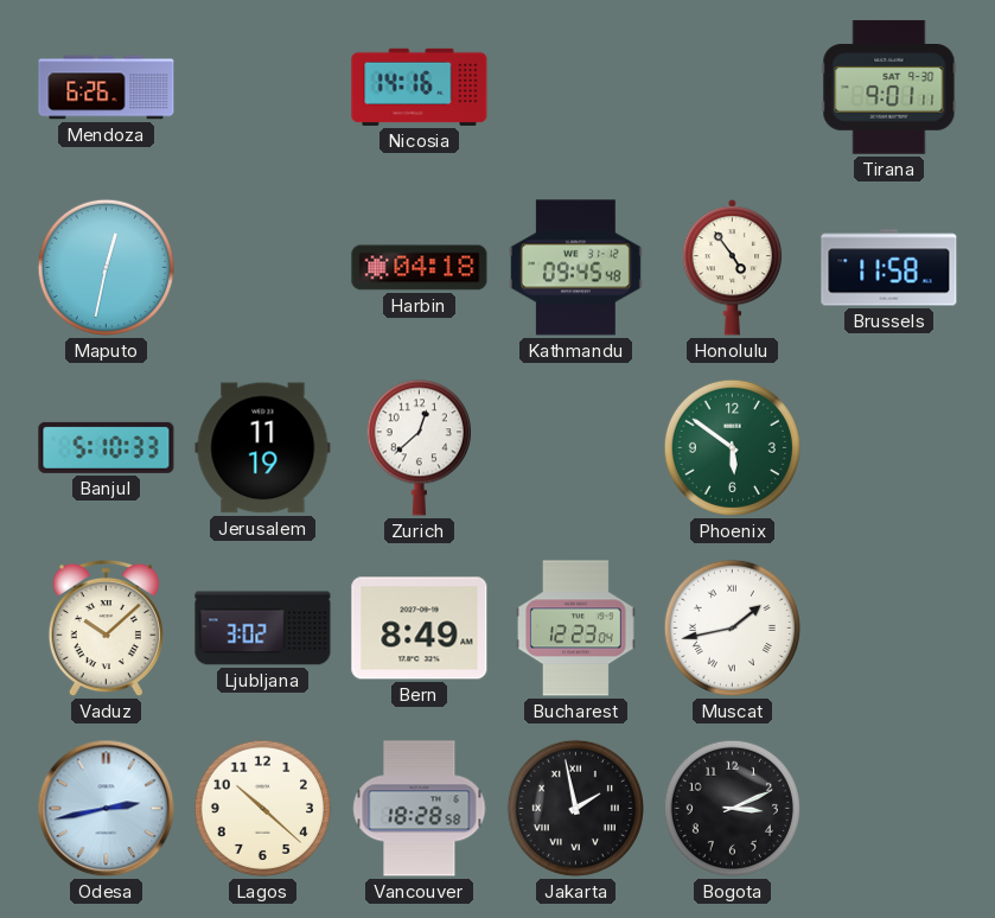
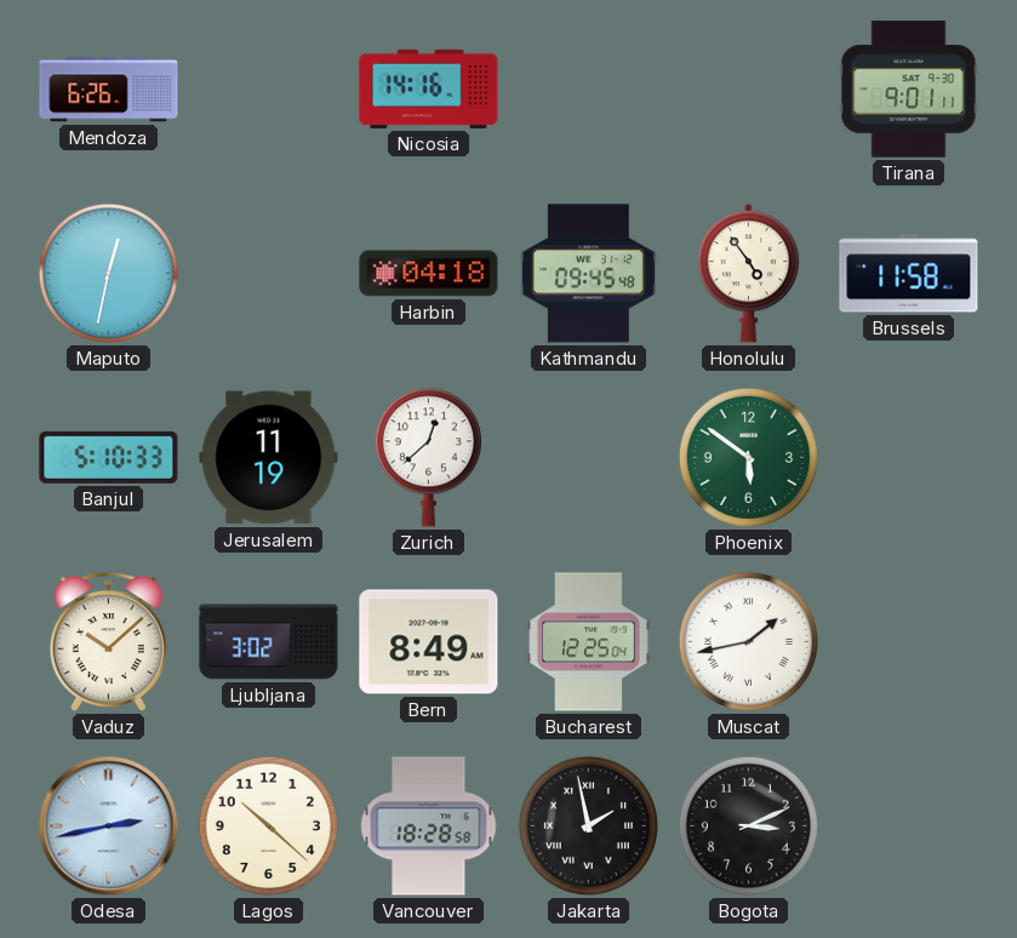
Bucharest: 12:23 -> 12:25 (589, 642)
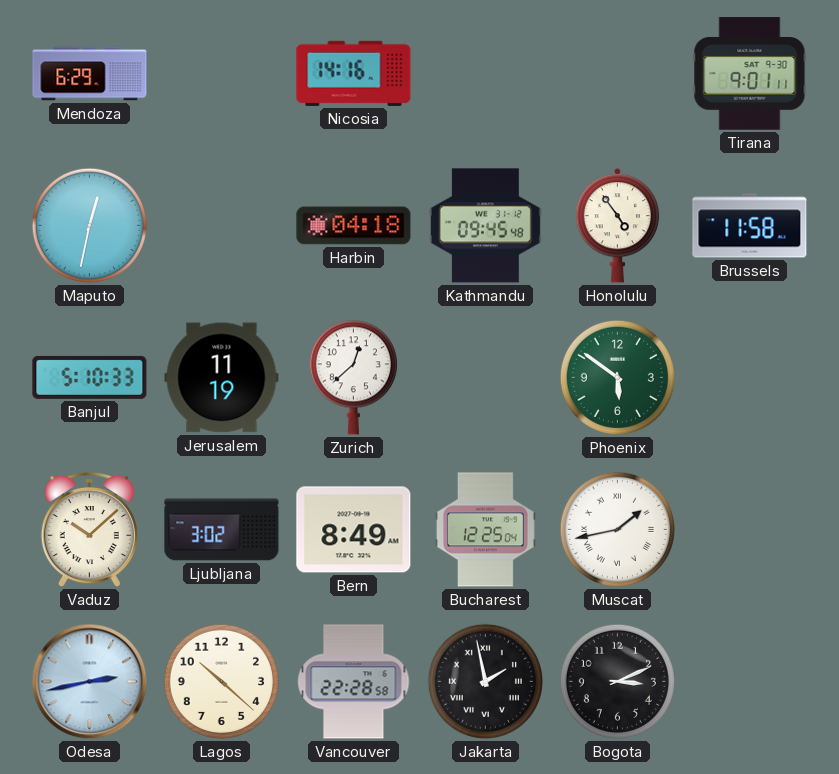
Mendoza: 6:26 -> 6:29 (90, 74)
Vancouver: 18:28 -> 22:28 (354, 682)
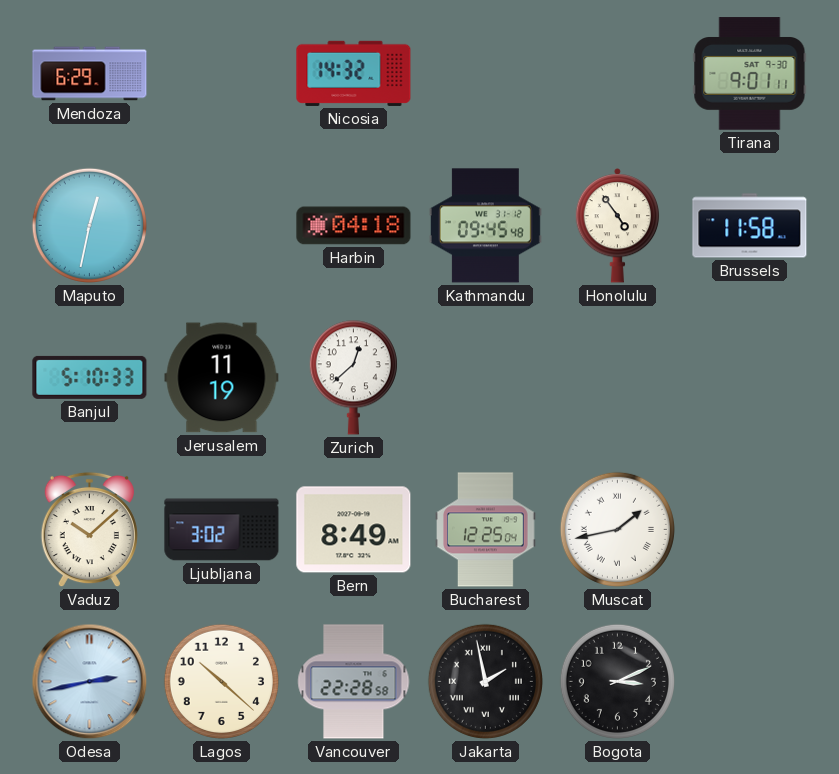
Nicosia: 14:16 -> 14:32 (354, 73)
Phoenix: 5:51 -> none (617, 377)
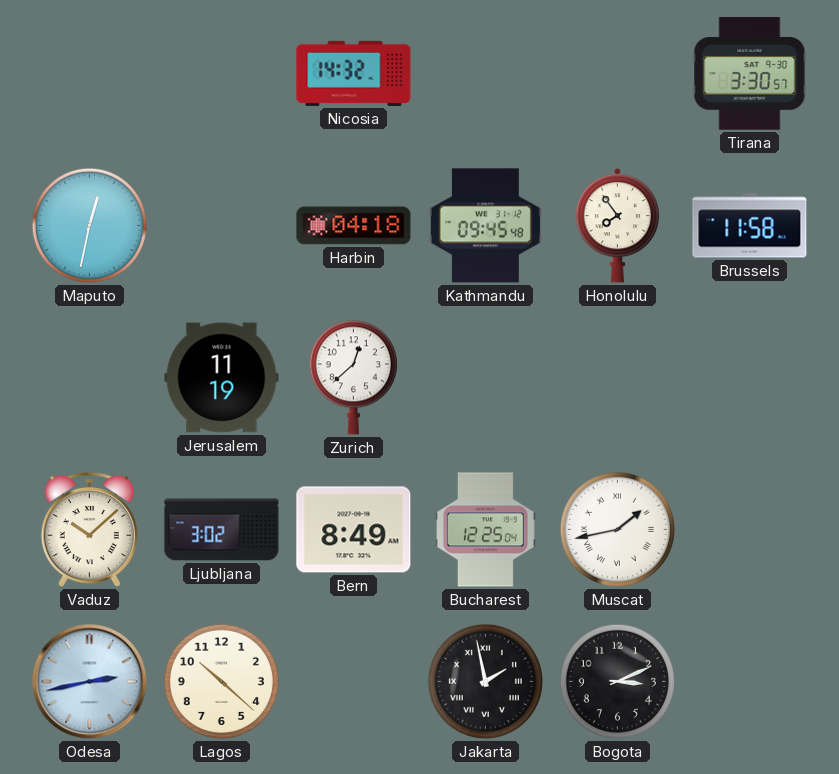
Mendoza: 6:29 -> none (90, 74)
Tirana: 9:01 -> 3:30 (750, 74)
Honolulu: 4:54 -> 7:54 (618, 226)
Banjul: 5:10 -> none (90, 377)
Vancouver: 22:28 -> none (354, 682)
